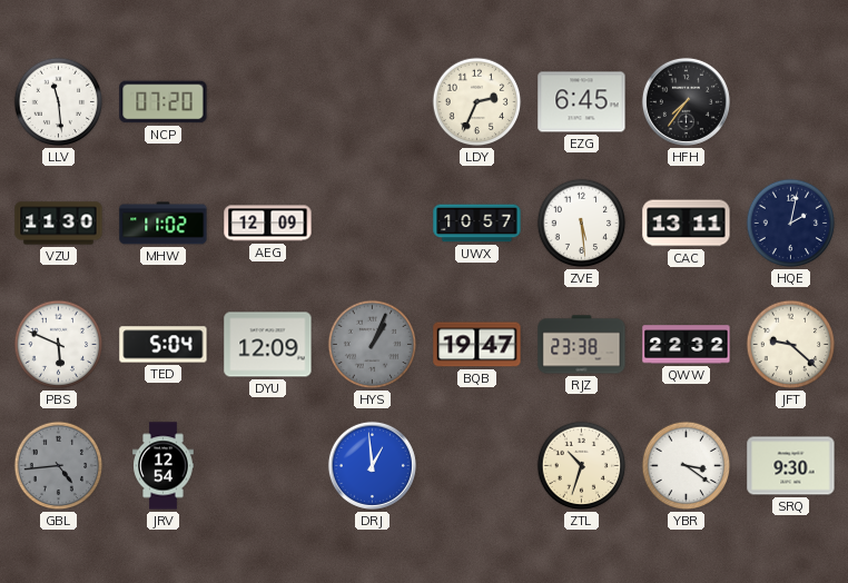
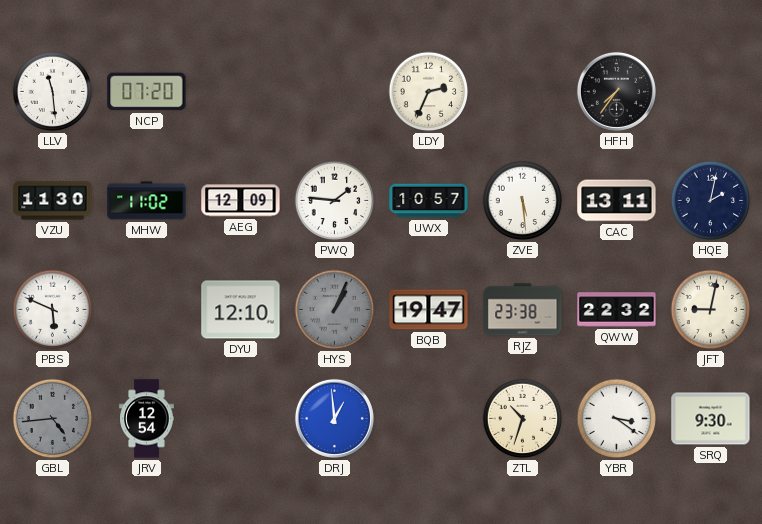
EZG: 6:45 -> none (582, 102)
PWQ: none -> 1:46 (335, 201)
TED: 5:04 -> none (164, 345)
DYU: 12:09 -> 12:10 (241, 310)
JFT: 9:22 -> 9:02 (711, 310)
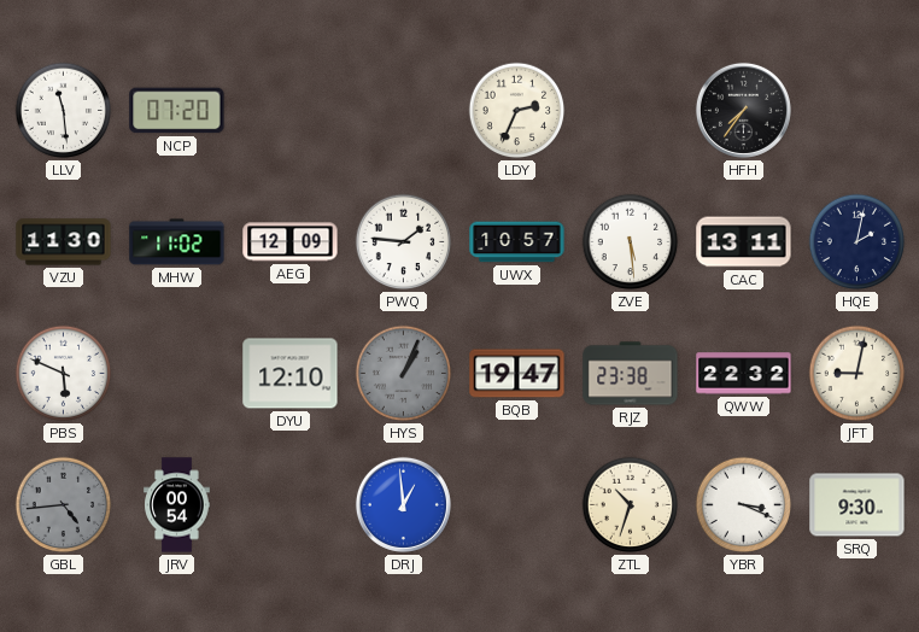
JRV: 12:54 -> 00:54 (177, 505)
YBR: 3:21 -> 3:19 (744, 505)
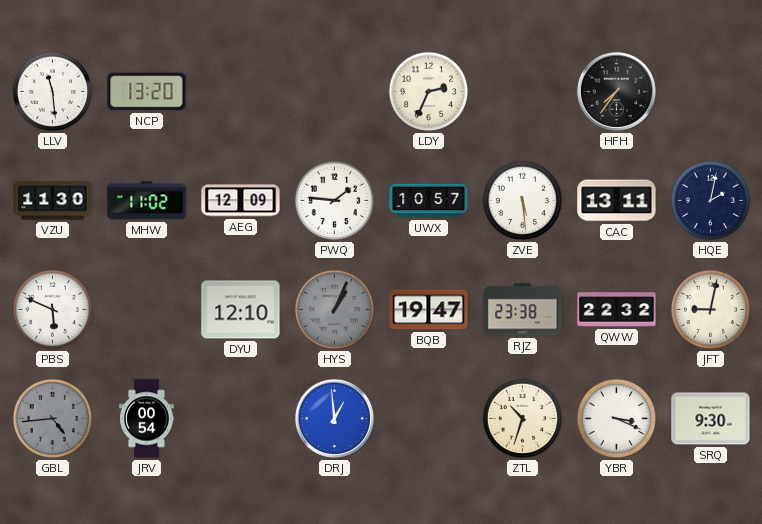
NCP: 07:20 -> 13:20 (147, 92)
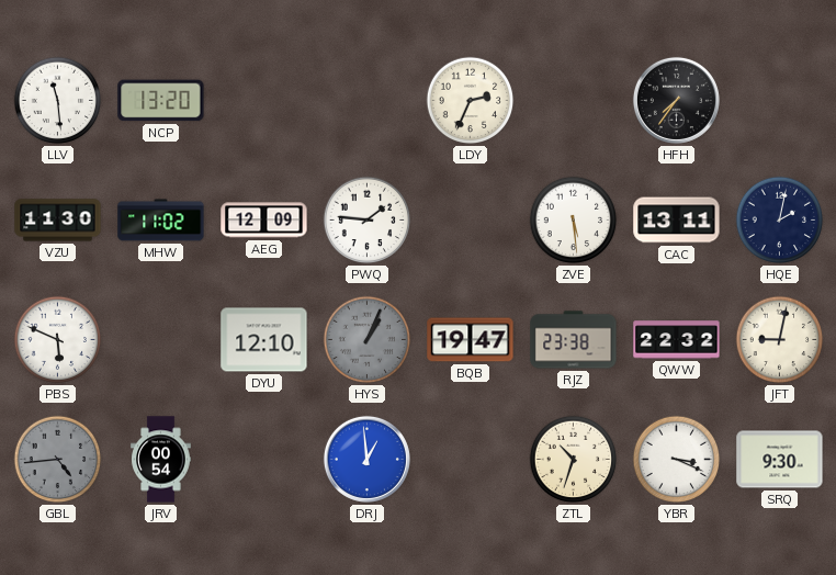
UWX: 10:57 -> none (429, 201)
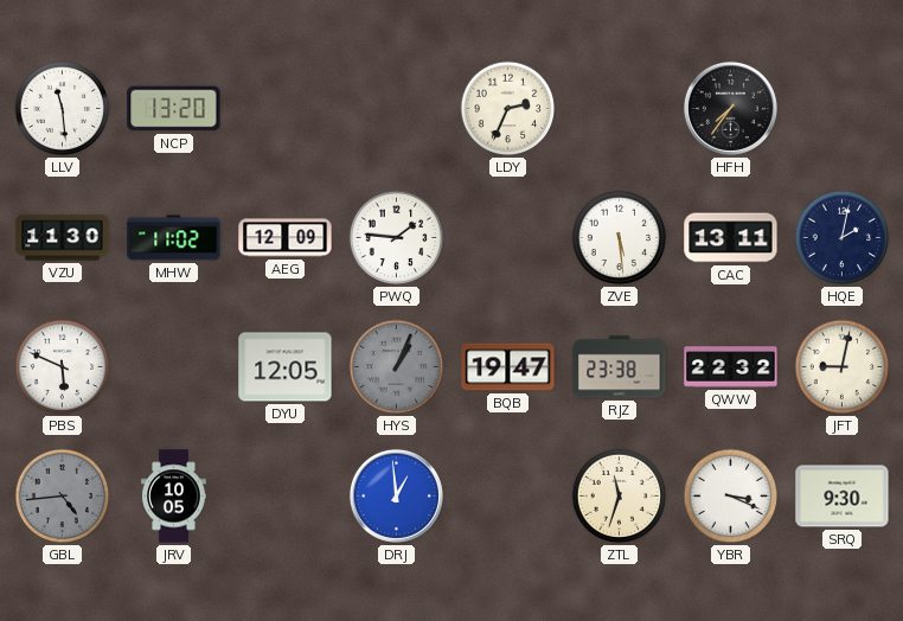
DYU: 12:10 -> 12:05 (286, 367)
JRV: 00:54 -> 10:05 (174, 497)
ZTL: 10:33 -> 11:33 (620, 497)
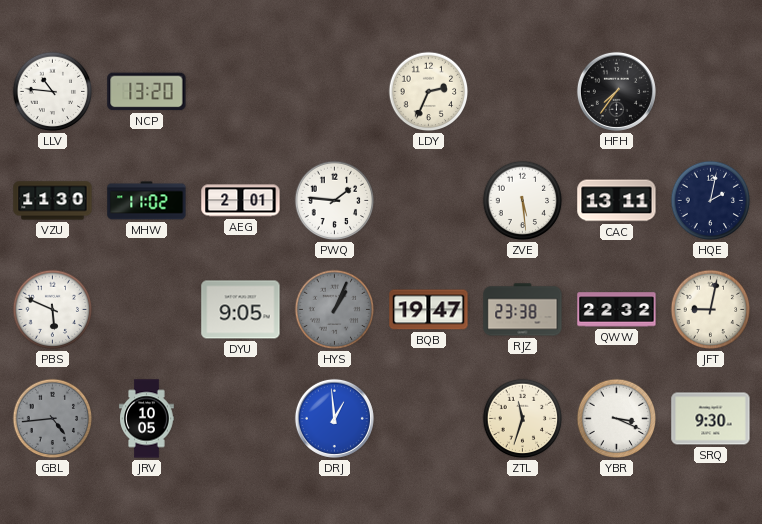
LLV: 11:29 -> 10:46 (53, 92)
AEG: 12:09 -> 2:01 (241, 201)
DYU: 12:05 -> 9:05 (241, 310)
